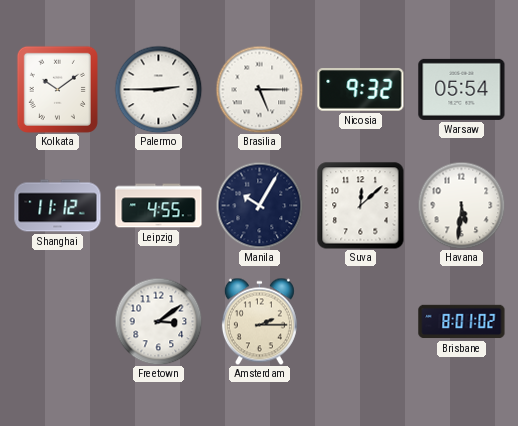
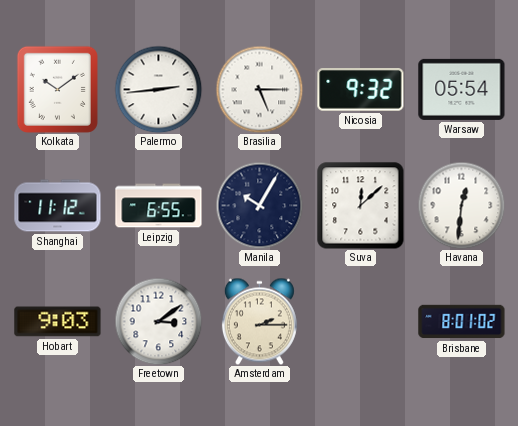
Palermo: 2:45 -> 2:44 (158, 89)
Leipzig: 4:55 -> 6:55 (159, 206)
Havana: 5:31 -> 12:31 (461, 205)
Hobart: none -> 9:03 (58, 322)
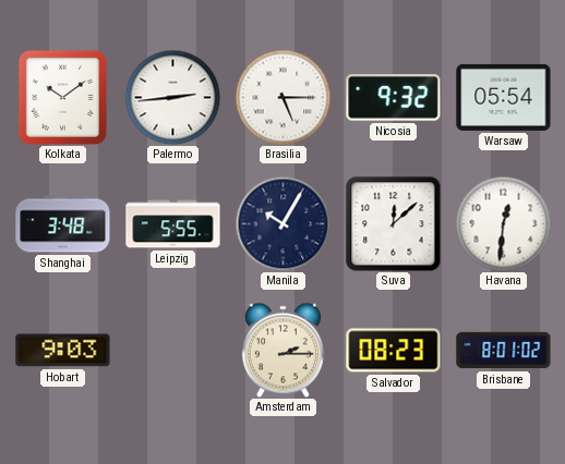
Shanghai: 11:12 -> 3:48 (63, 224)
Leipzig: 6:55 -> 5:55 (173, 224)
Freetown: 3:09 -> none (158, 321)
Salvador: none -> 08:23 (394, 351)
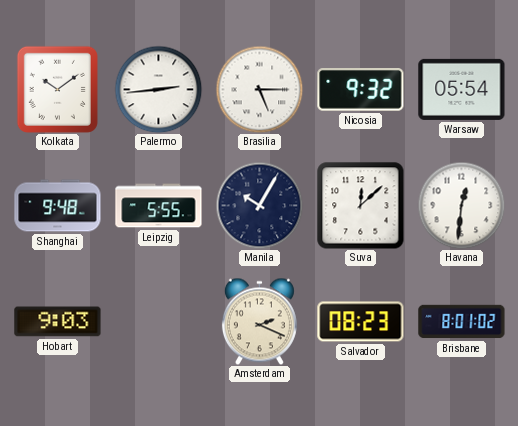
Shanghai: 3:48 -> 9:48 (58, 206)
Amsterdam: 2:15 -> 2:19 (259, 321)
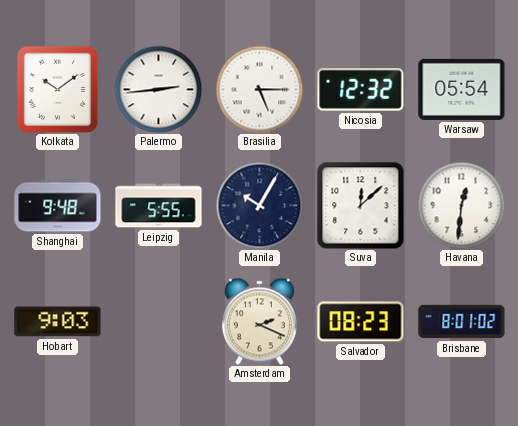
Nicosia: 9:32 -> 12:32 (361, 90)
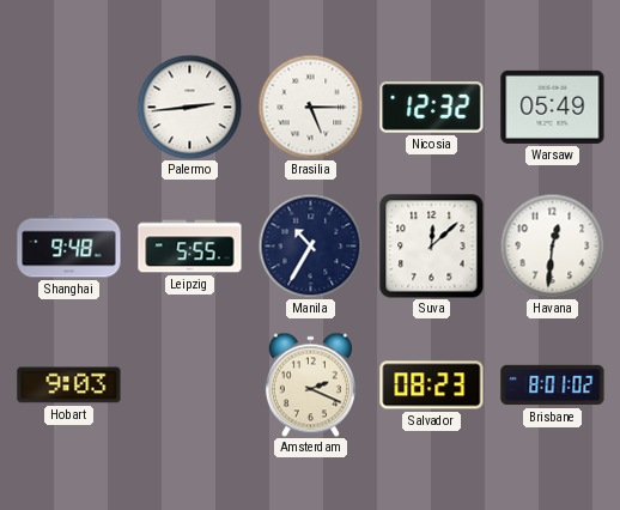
Kolkata: 10:09 -> none (57, 89)
Warsaw: 05:54 -> 05:49 (553, 107)
Manila: 10:05 -> 10:35 (310, 245)
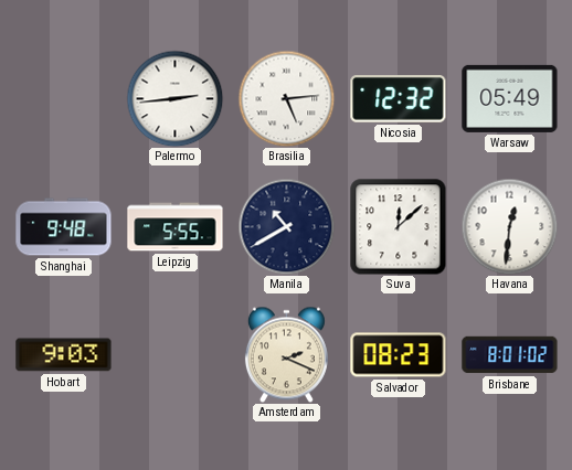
Brasilia: 5:15 -> 5:14 (286, 98)
Manila: 10:35 -> 10:40 (286, 226)
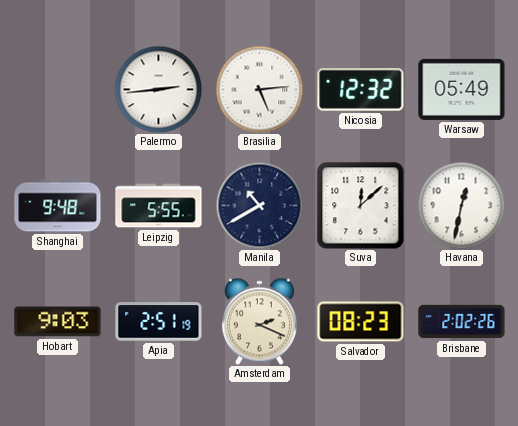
Havana: 12:31 -> 12:32 (461, 205)
Apia: none -> 2:51 (159, 322)
Brisbane: 8:01 -> 2:02 (462, 322)
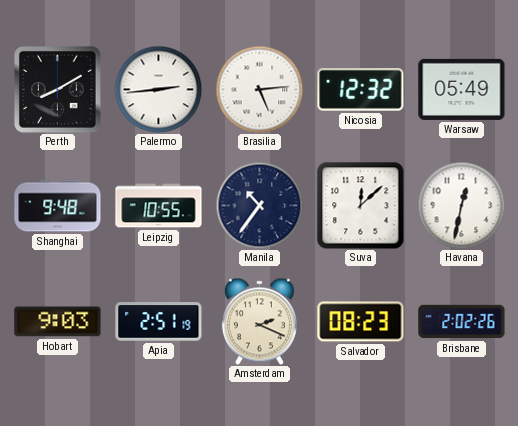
Perth: none -> 8:10 (57, 89)
Leipzig: 5:55 -> 10:55 (159, 206)
Manila: 10:40 -> 10:36 (259, 205)
